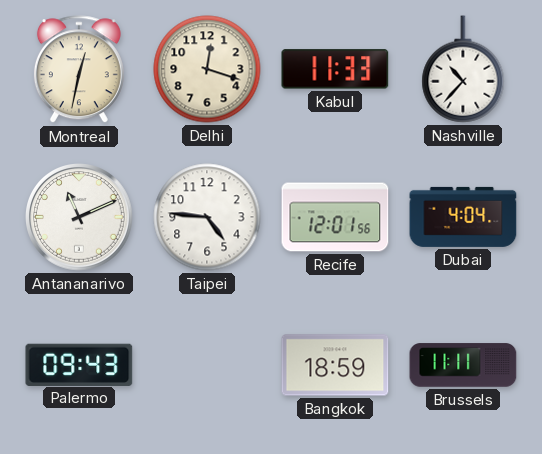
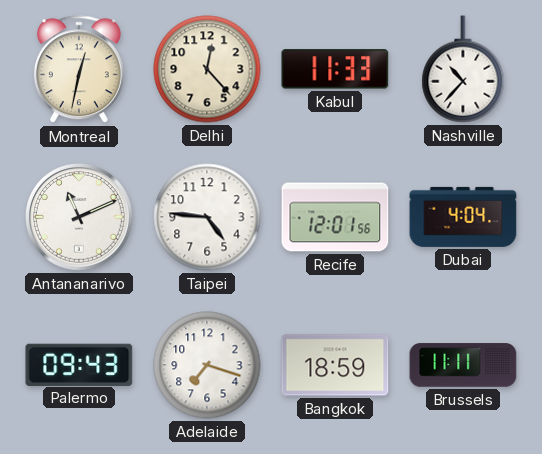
Delhi: 12:18 -> 12:23 (207, 69)
Adelaide: none -> 7:18 (207, 365)
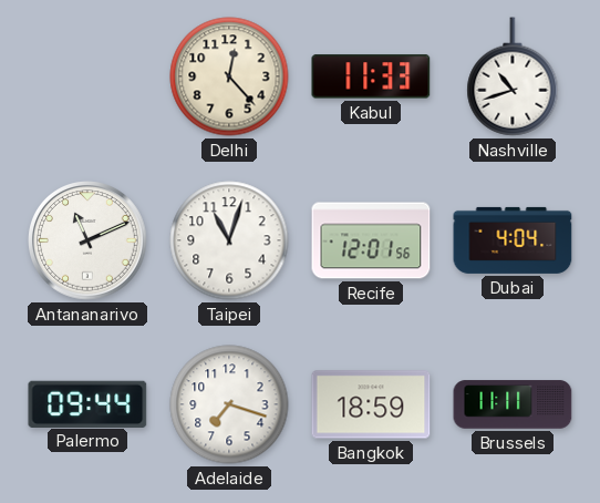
Montreal: 12:32 -> none (79, 70)
Nashville: 10:37 -> 10:42 (513, 76)
Taipei: 4:46 -> 11:03 (229, 240)
Palermo: 09:43 -> 09:44 (87, 403)
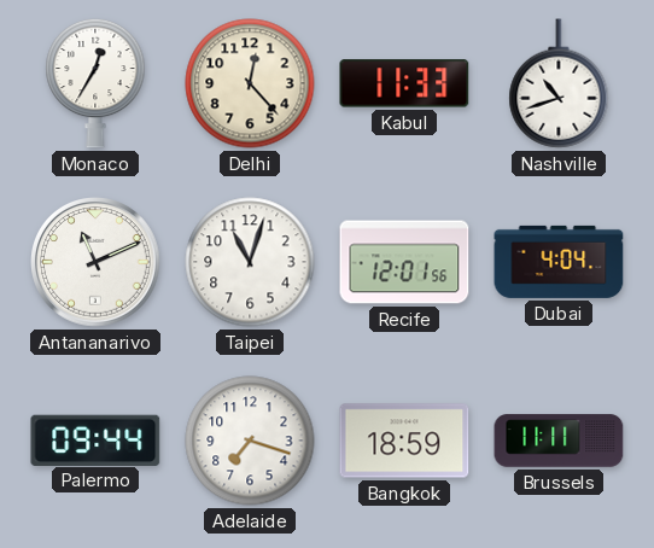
Monaco: none -> 12:35 (95, 83)
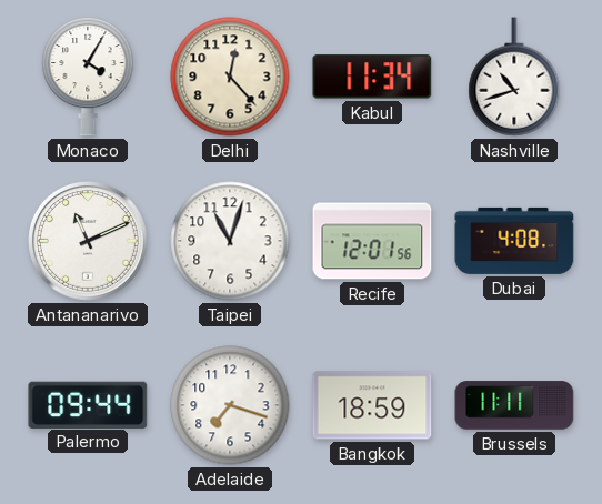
Monaco: 12:35 -> 4:05 (88, 77)
Kabul: 11:33 -> 11:34 (372, 77)
Dubai: 4:04 -> 4:08 (514, 241)
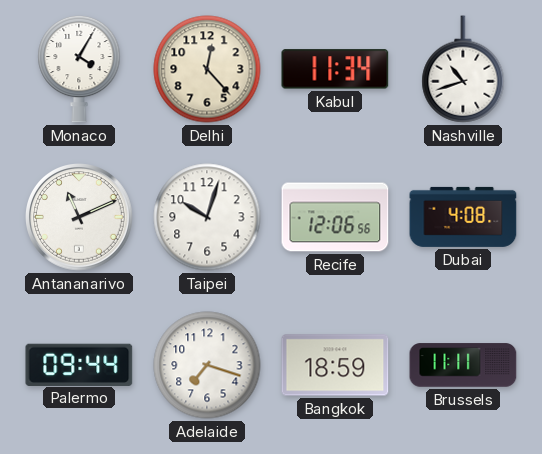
Taipei: 11:03 -> 10:03 (207, 217)
Recife: 12:01 -> 12:06 (335, 217)
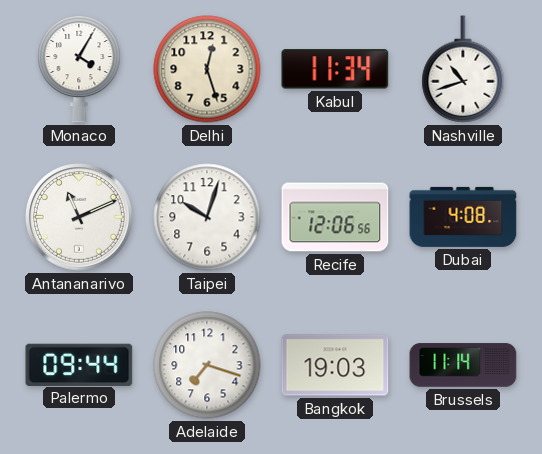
Delhi: 12:23 -> 12:27 (207, 69)
Bangkok: 18:59 -> 19:03 (335, 365)
Brussels: 11:11 -> 11:14 (463, 365)
